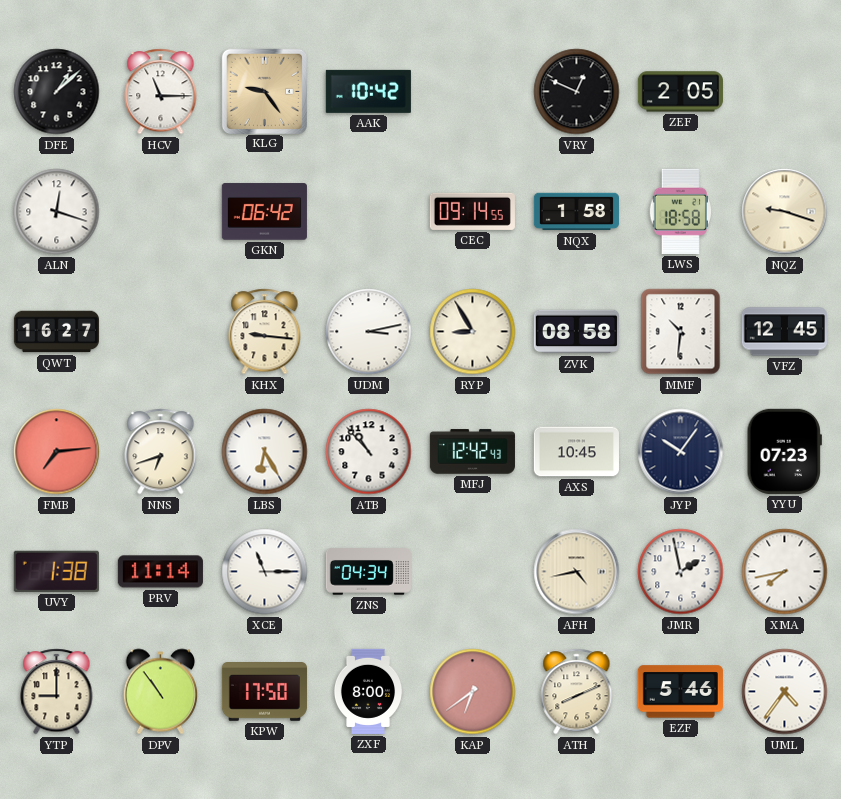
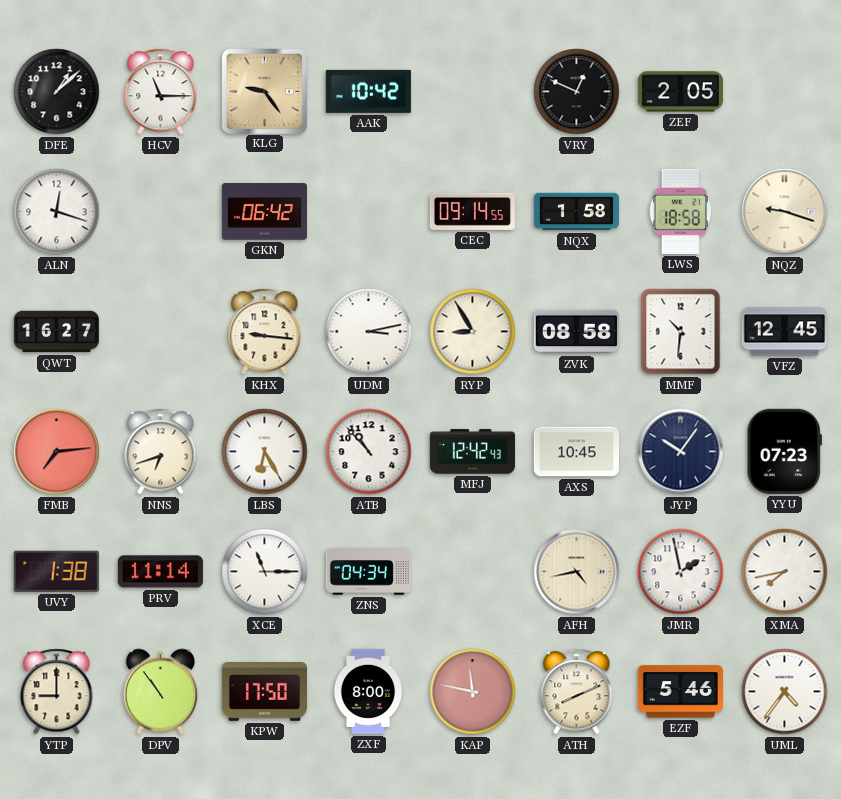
KAP: 6:39 -> 11:47 (473, 692)
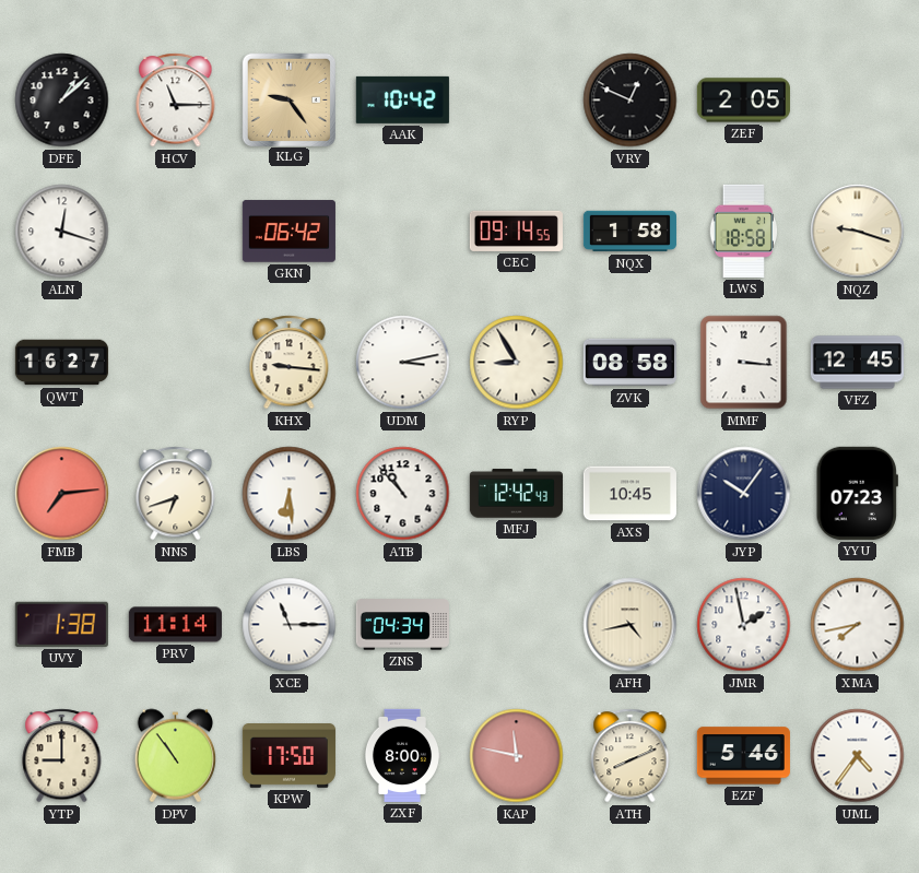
MMF: 10:31 -> 3:16 (744, 363)
LBS: 6:25 -> 6:29 (290, 494)
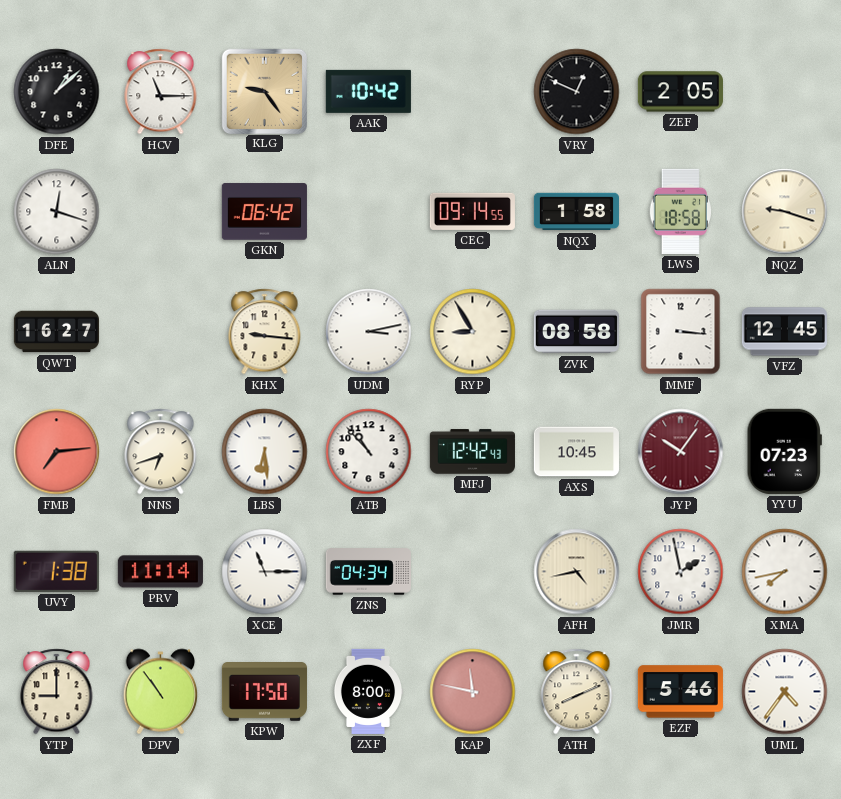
JYP dial: navy -> burgundy (681, 452)
